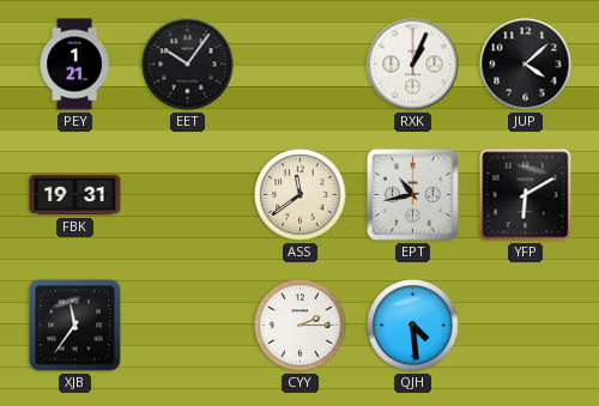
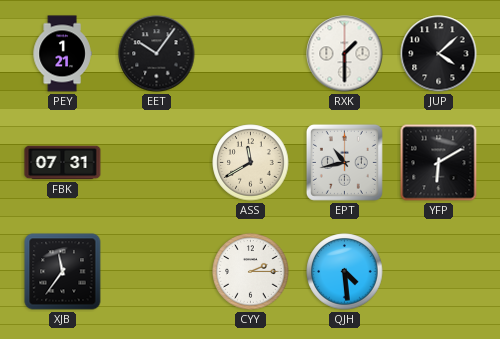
RXK: 1:04 -> 1:30 (345, 54)
FBK: 19:31 -> 07:31 (63, 163)
ASS: 11:39 -> 11:40 (251, 163)
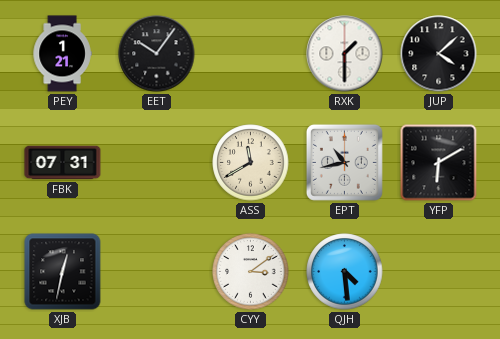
XJB: 11:36 -> 12:32 (63, 272)
CYY: 2:15 -> 3:09 (251, 272)
